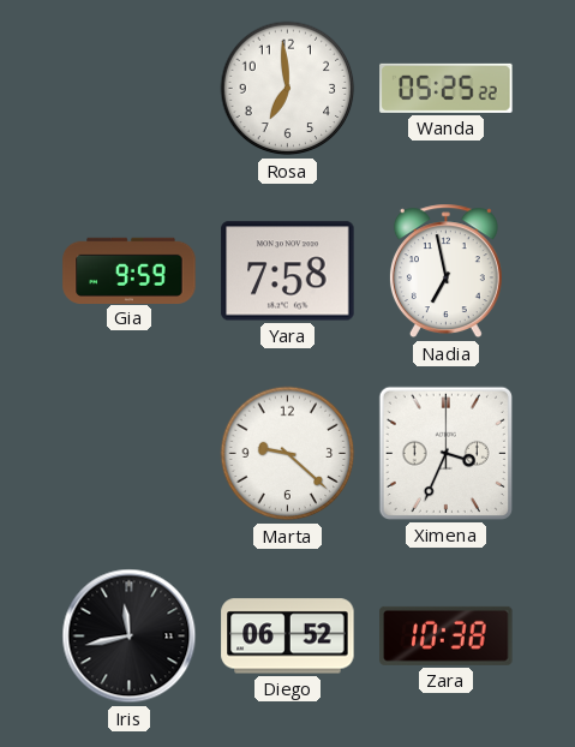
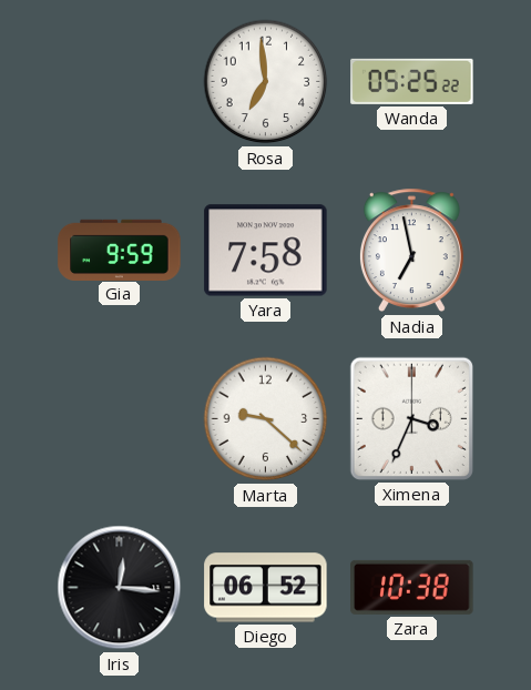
Iris: 11:43 -> 12:16 (120, 588)
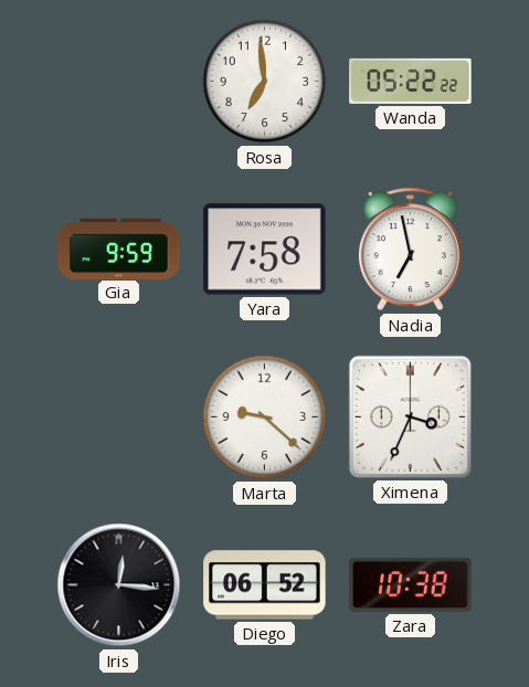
Wanda: 05:25 -> 05:22 (411, 81)
